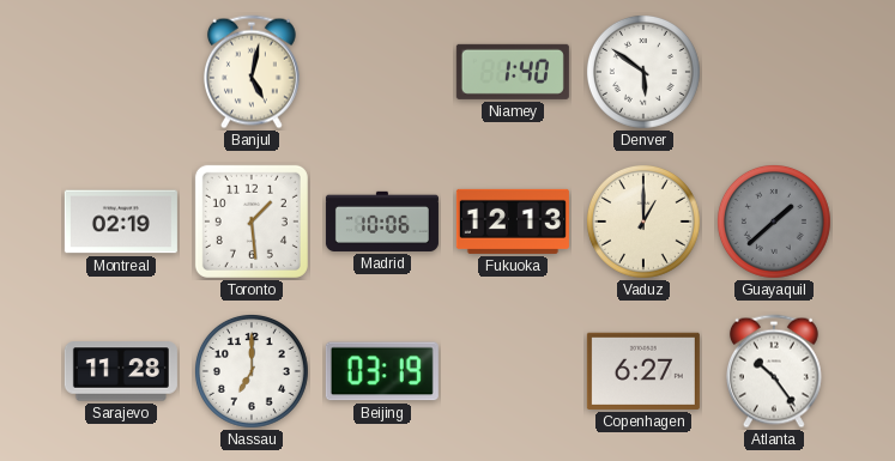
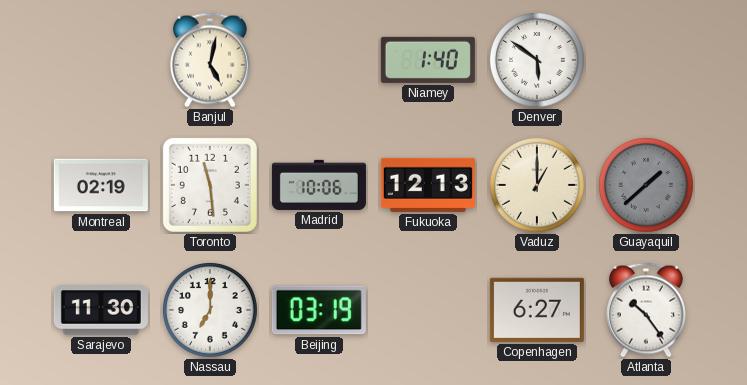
Toronto: 1:29 -> 11:29 (210, 185)
Sarajevo: 11:28 -> 11:30 (101, 310)
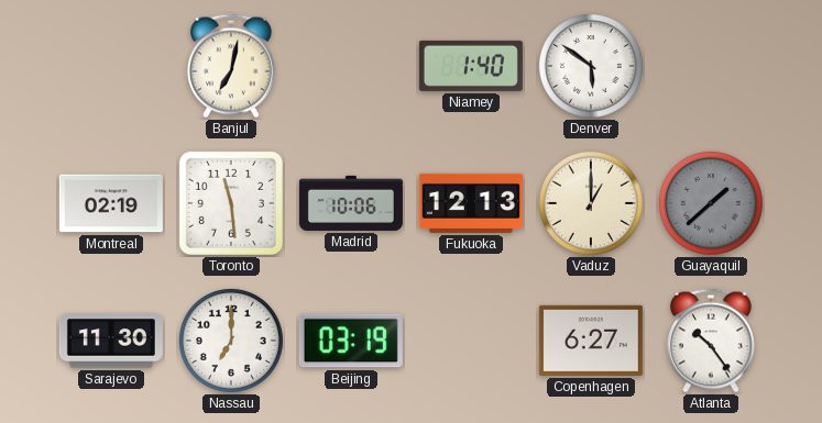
Banjul: 5:02 -> 7:02 (231, 66)
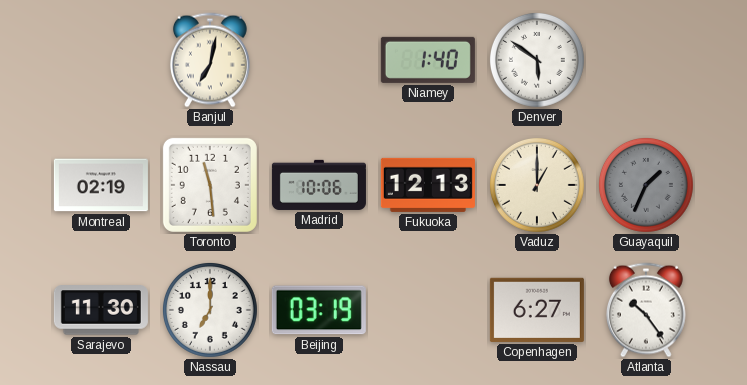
Guayaquil: 1:38 -> 1:34 (646, 185)
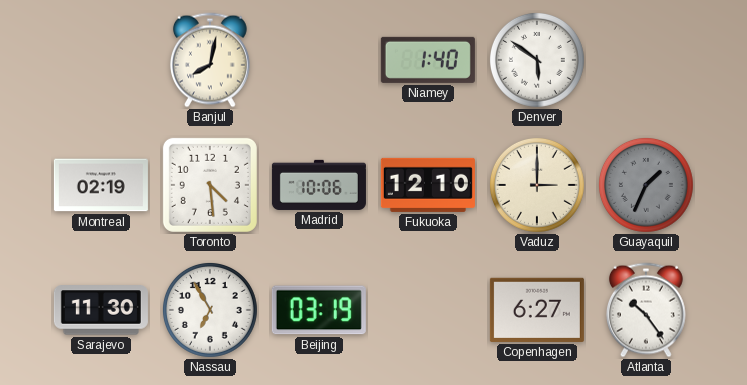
Banjul: 7:02 -> 8:02 (210, 60)
Toronto: 11:29 -> 4:29 (210, 185)
Fukuoka: 12:13 -> 12:10 (428, 185)
Vaduz: 1:00 -> 3:00 (537, 185)
Nassau: 7:00 -> 6:55 (210, 310)
